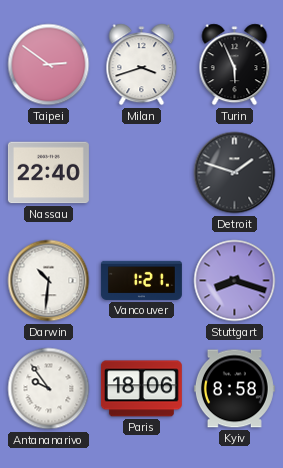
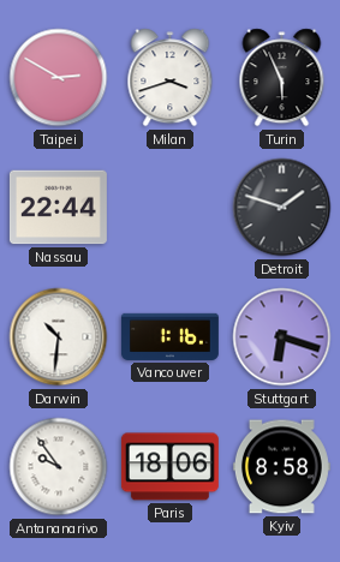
Taipei: 2:51 -> 2:50 (59, 78)
Nassau: 22:40 -> 22:44 (58, 208)
Vancouver: 1:21 -> 1:16 (169, 336)
Stuttgart: 8:18 -> 6:18 (282, 337)
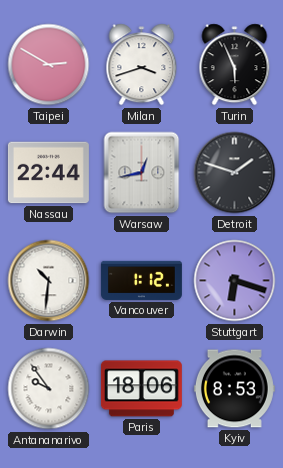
Warsaw: none -> 12:43 (142, 173)
Vancouver: 1:16 -> 1:12 (141, 280)
Kyiv: 8:58 -> 8:53 (234, 389)
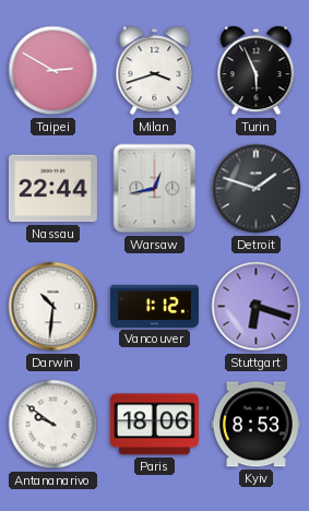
Antananarivo: 9:54 -> 9:51 (54, 425)
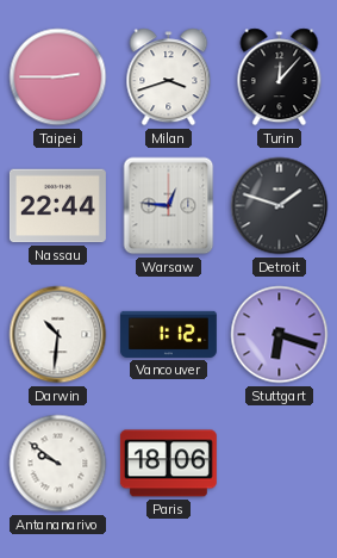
Taipei: 2:50 -> 2:45 (58, 77)
Turin: 5:56 -> 12:07 (280, 77)
Warsaw: 12:43 -> 12:46 (169, 206)
Kyiv: 8:53 -> none (255, 425)
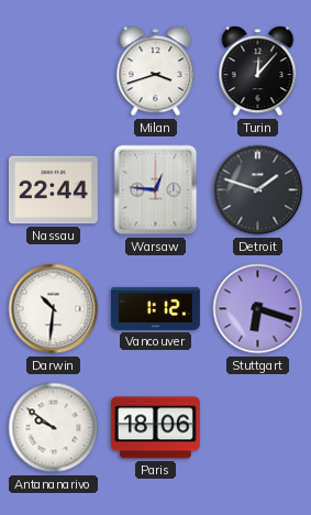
Taipei: 2:45 -> none (58, 77)
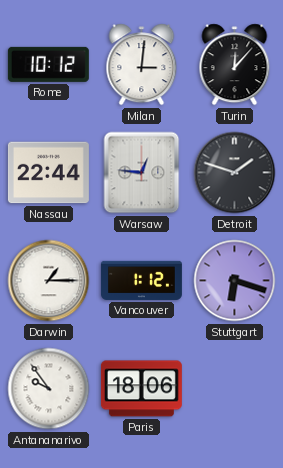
Rome: none -> 10:12 (48, 64)
Milan: 3:42 -> 3:01 (142, 65)
Darwin: 10:31 -> 1:15 (49, 281)
Antananarivo: 9:51 -> 9:54 (49, 389)
